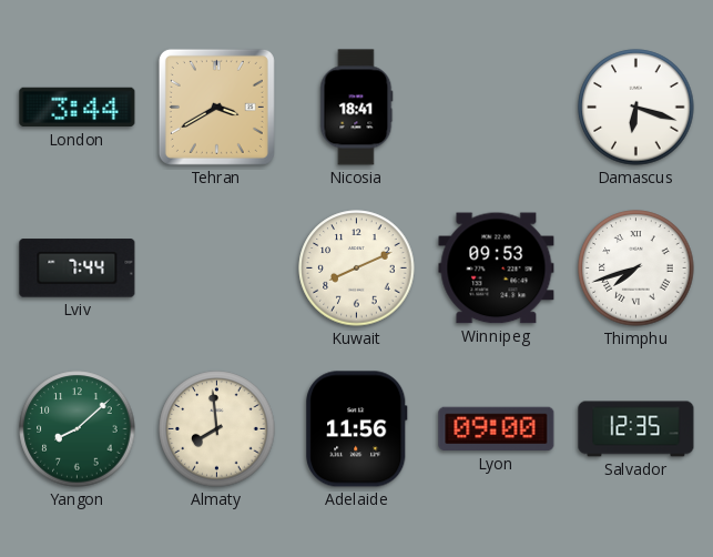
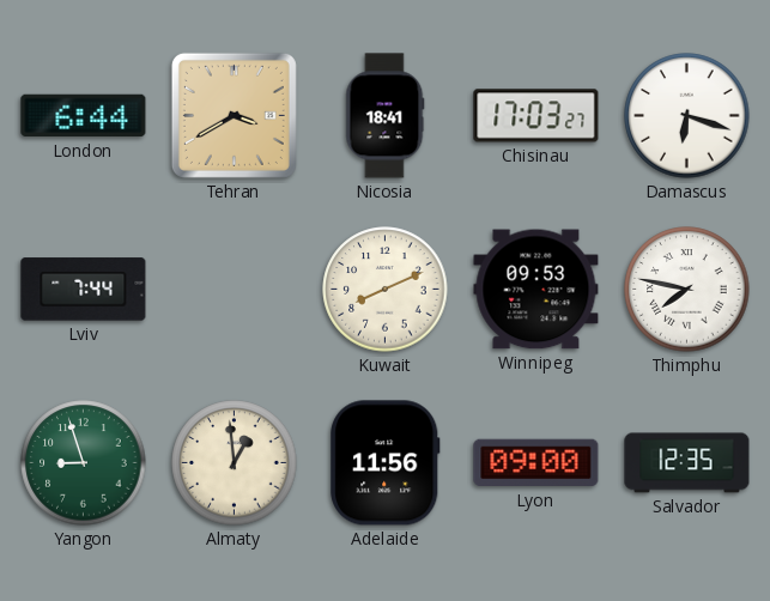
London: 3:44 -> 6:44 (84, 116)
Chisinau: none -> 17:03 (536, 116)
Thimphu: 7:42 -> 7:47 (687, 290)
Yangon: 8:08 -> 8:57 (84, 463)
Almaty: 7:59 -> 12:59 (235, 463)
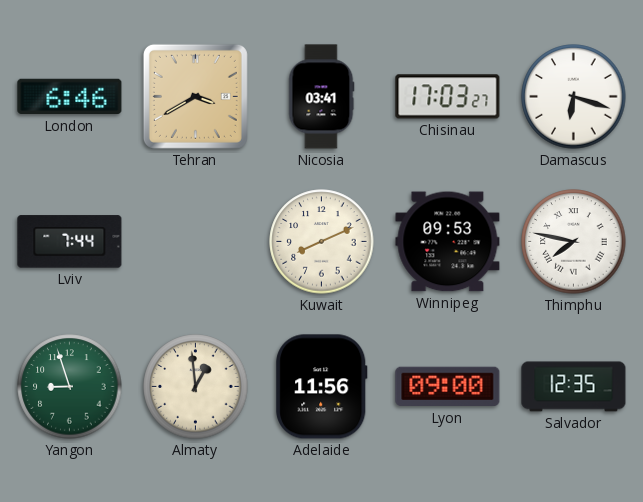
London: 6:44 -> 6:46 (70, 97)
Nicosia: 18:41 -> 03:41 (322, 97)
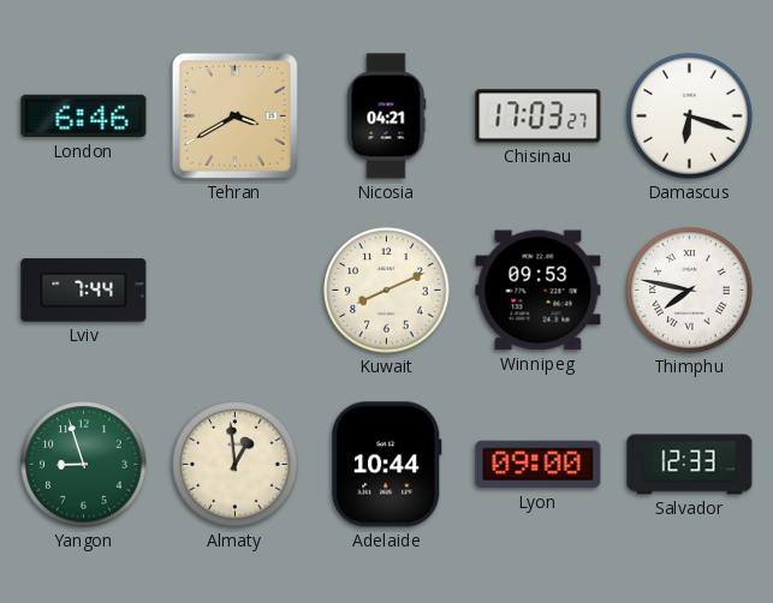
Nicosia: 03:41 -> 04:21 (387, 117)
Adelaide: 11:56 -> 10:44 (387, 465)
Salvador: 12:35 -> 12:33 (690, 465)
